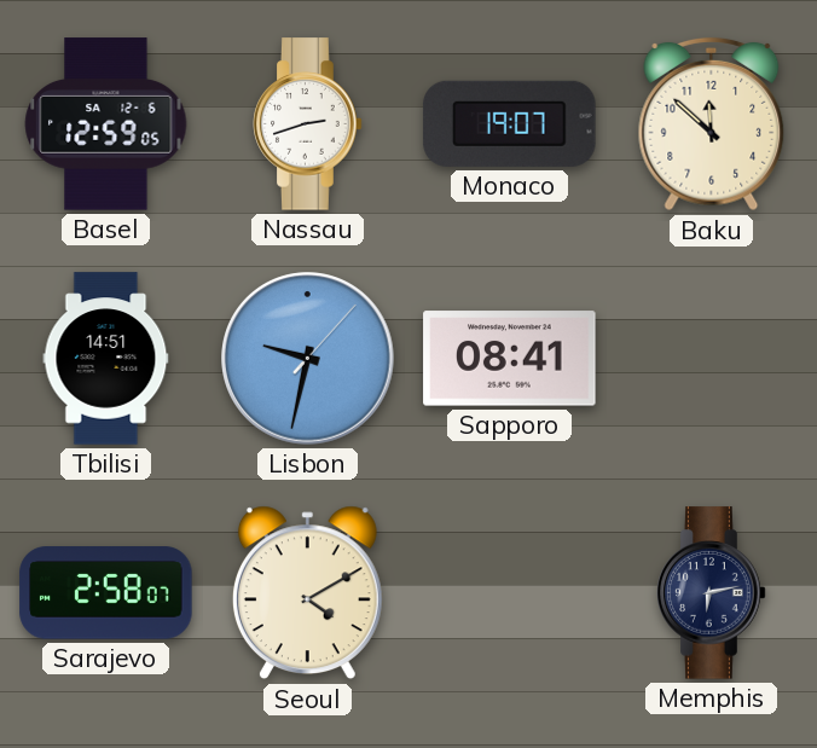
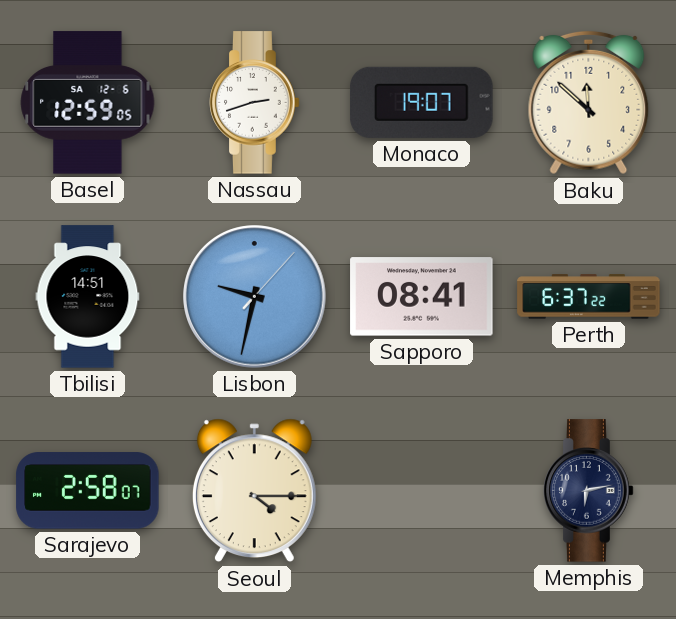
Perth: none -> 6:37 (589, 297)
Seoul: 4:10 -> 4:15 (254, 491)
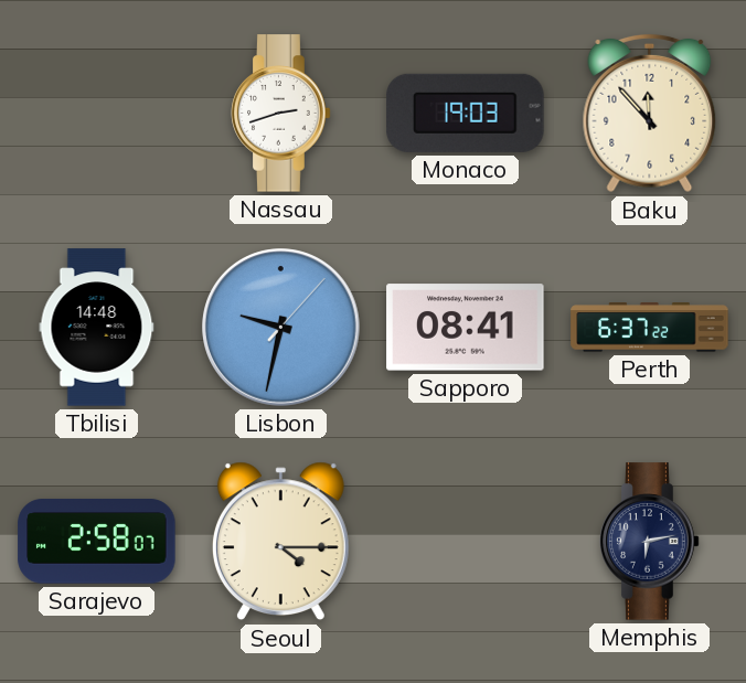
Basel: 12:59 -> none (88, 103)
Monaco: 19:07 -> 19:03 (466, 113)
Baku: 11:52 -> 11:53 (650, 114)
Tbilisi: 14:51 -> 14:48 (97, 328)
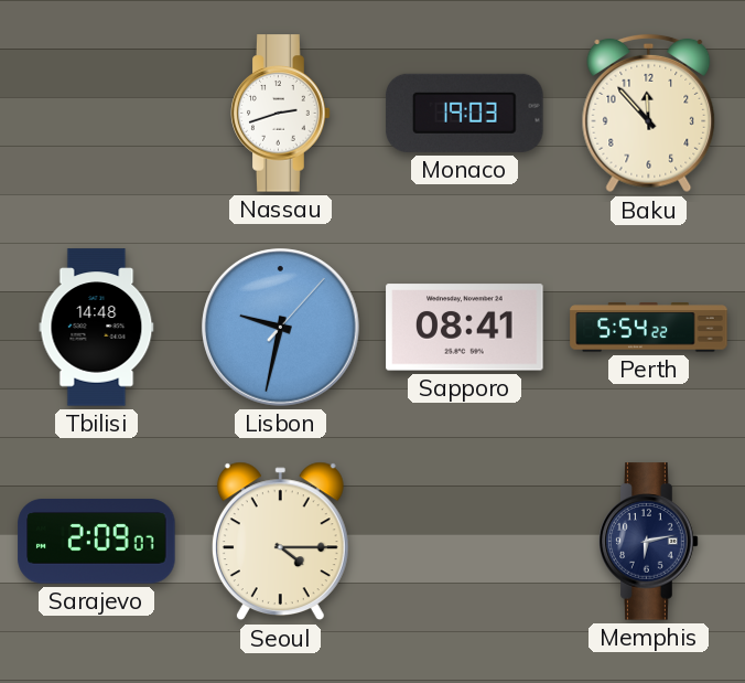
Perth: 6:37 -> 5:54 (649, 328)
Sarajevo: 2:58 -> 2:09 (97, 542)
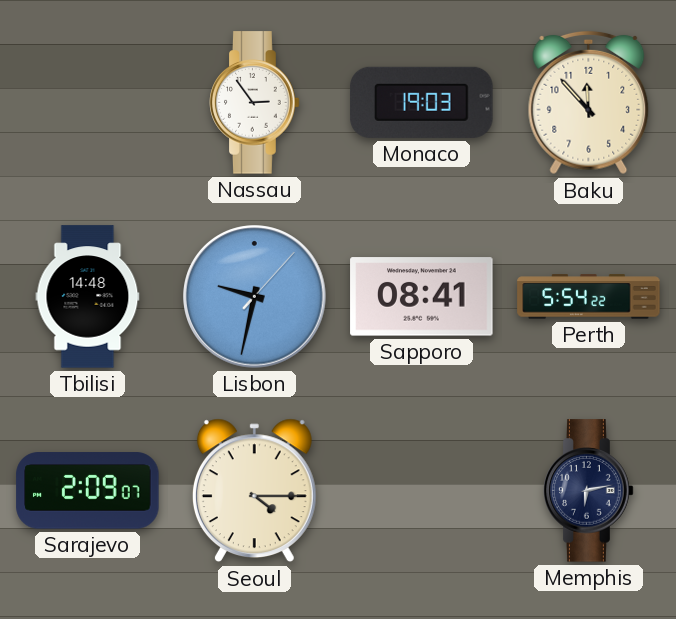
Nassau: 2:42 -> 2:54 (255, 103)
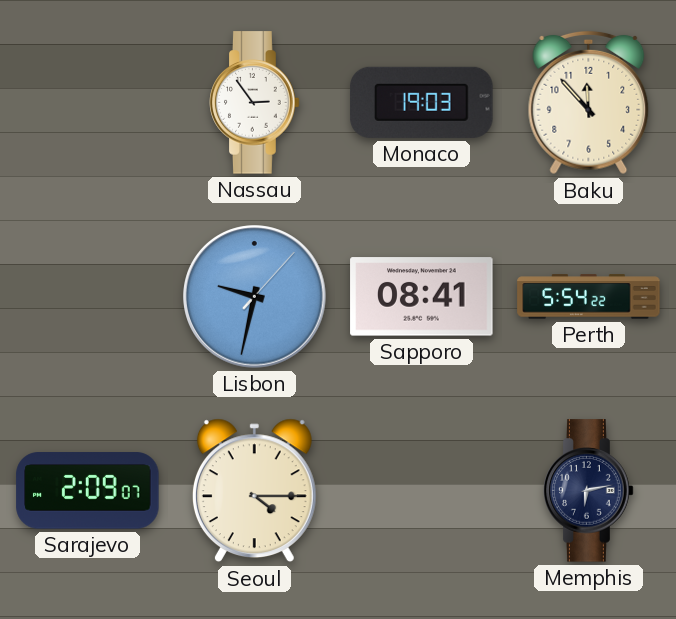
Tbilisi: 14:48 -> none (88, 297)
